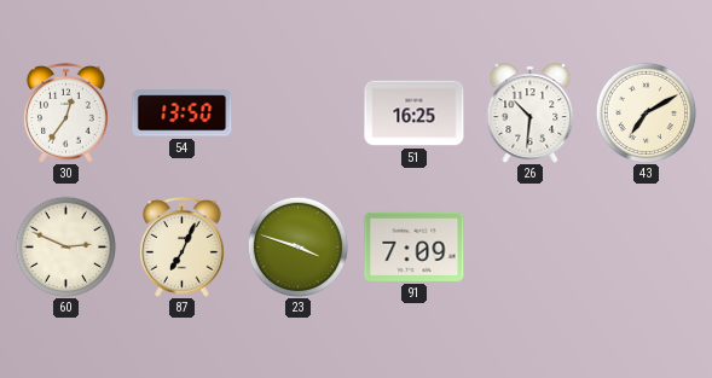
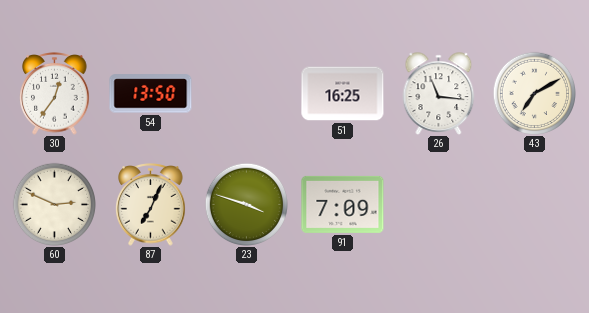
26: 10:31 -> 11:16 (439, 94)
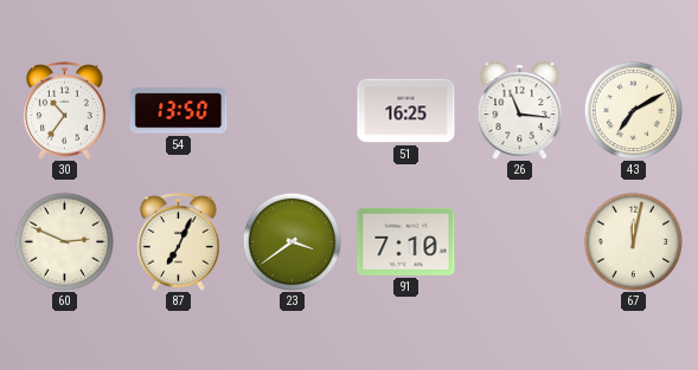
30: 12:36 -> 10:36 (65, 111)
23: 3:48 -> 3:39 (292, 241)
91: 7:09 -> 7:10 (406, 241)
67: none -> 12:02 (633, 241)
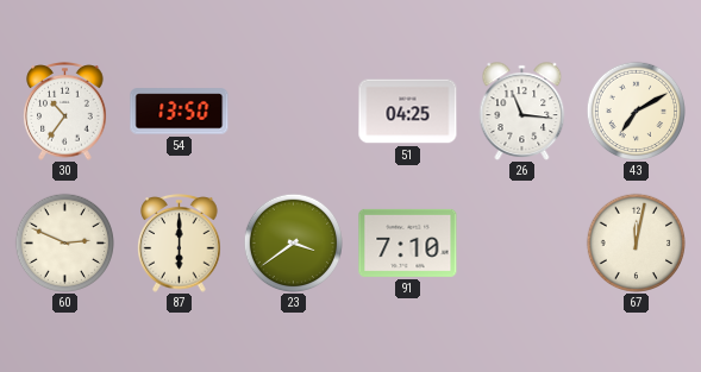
51: 16:25 -> 04:25 (408, 112)
87: 7:04 -> 6:00 (180, 244)
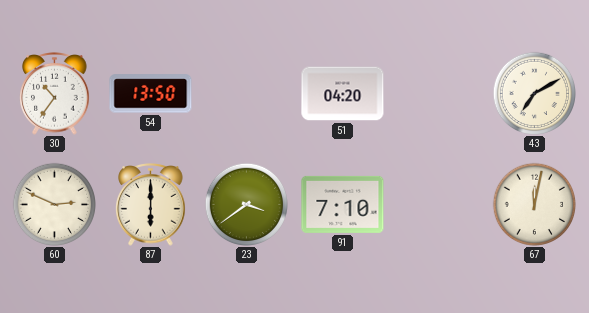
51: 04:25 -> 04:20 (343, 94)
26: 11:16 -> none (522, 112)
